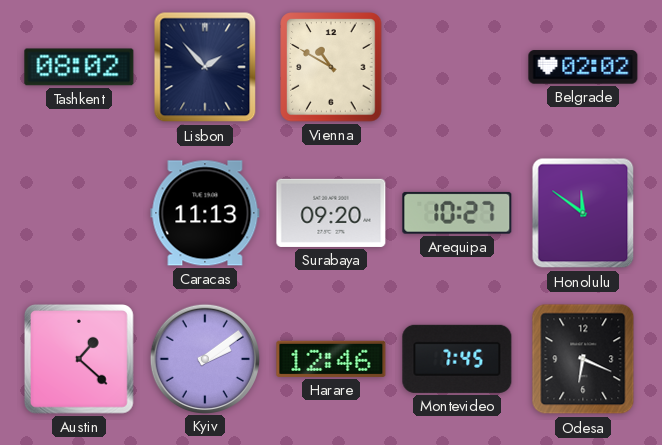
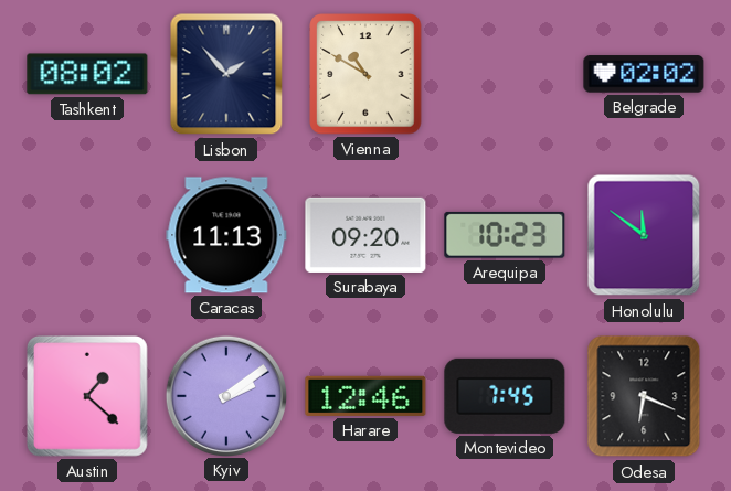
Arequipa: 10:27 -> 10:23 (505, 235)
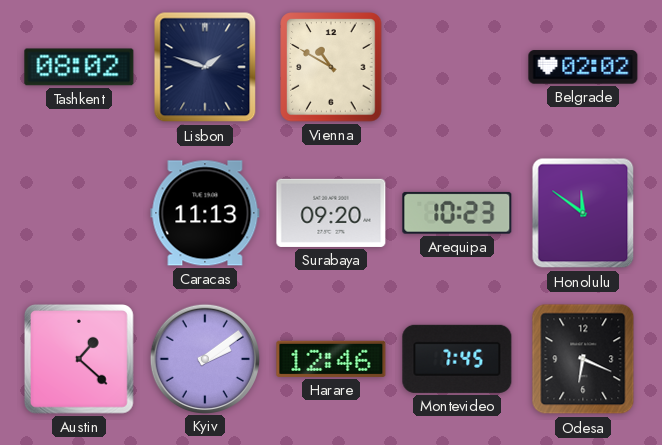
Lisbon: 1:53 -> 1:48 (205, 67)
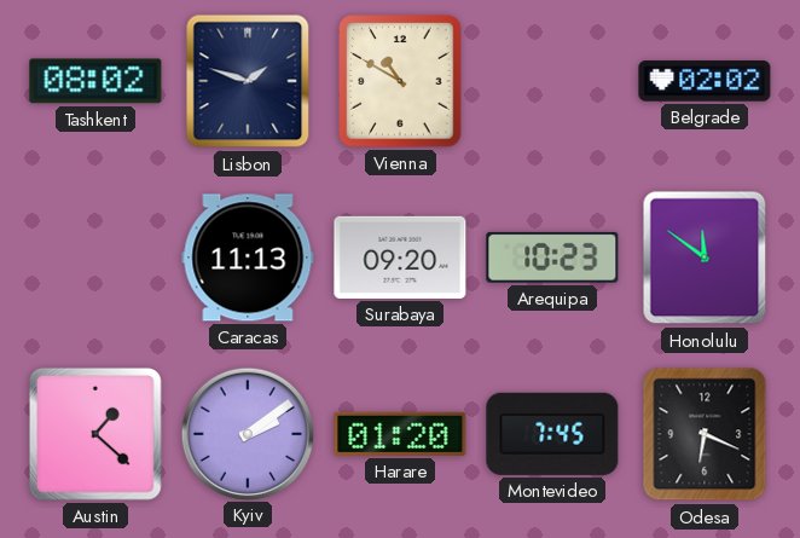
Harare: 12:46 -> 01:20 (400, 434)
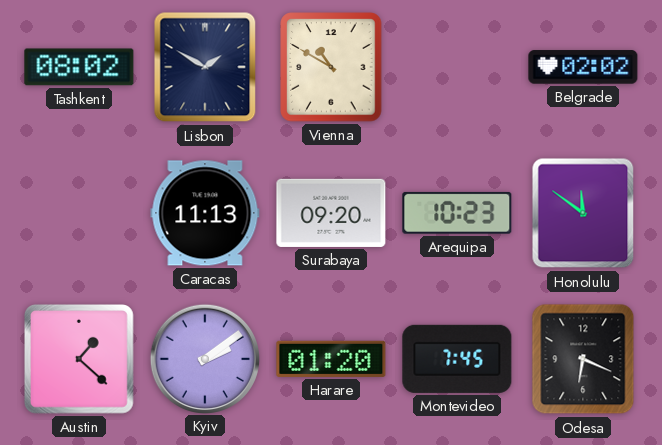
Lisbon: 1:48 -> 1:50 (205, 67)
